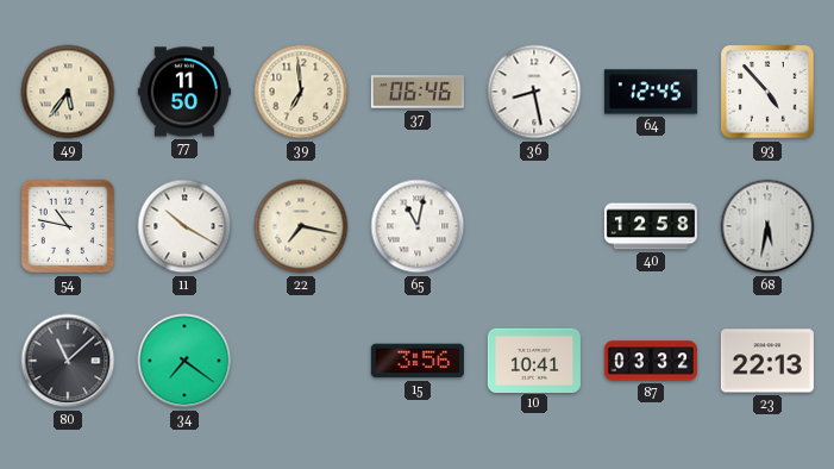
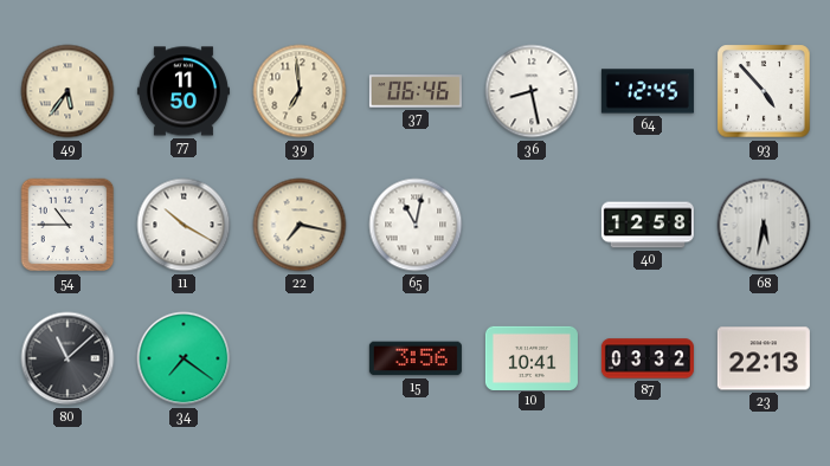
54: 10:47 -> 10:45 (67, 225)
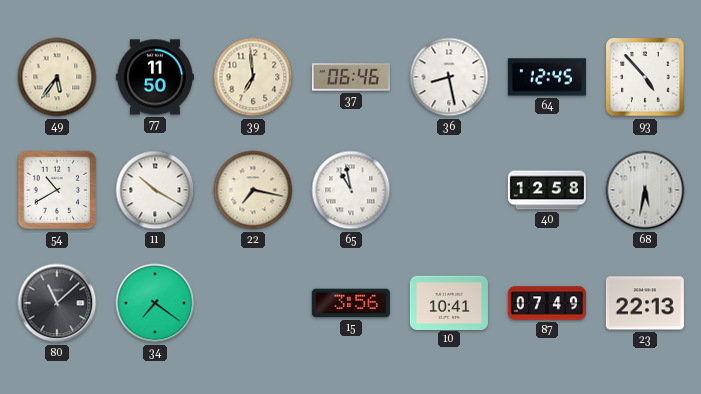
54: 10:45 -> 10:40 (57, 190)
65: 11:02 -> 10:58 (351, 190)
87: 03:32 -> 07:49 (547, 303)
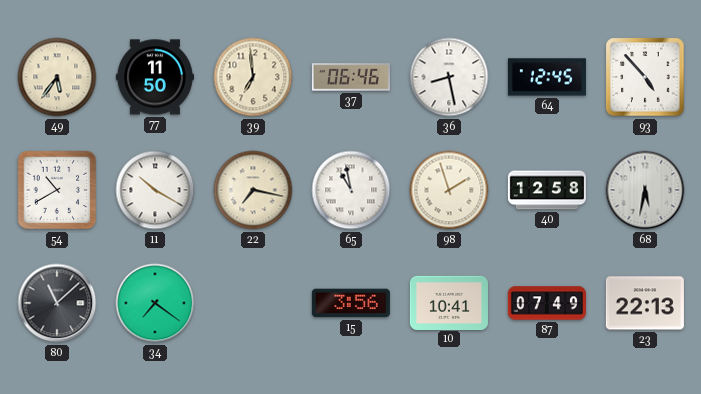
98: none -> 1:57 (449, 190)
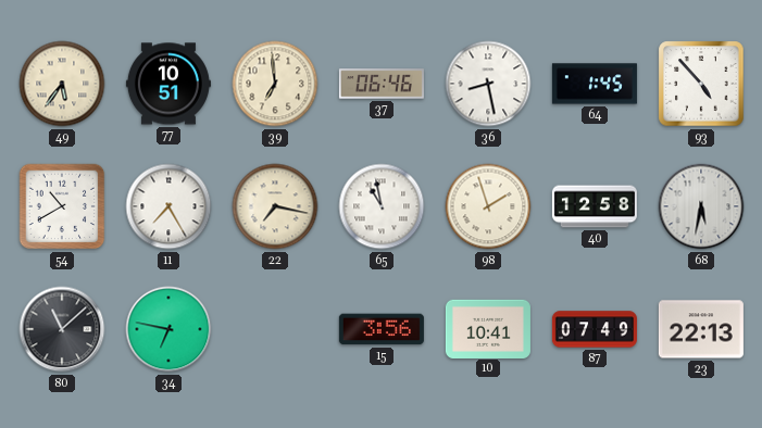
77: 11:50 -> 10:51 (168, 84)
64: 12:45 -> 1:45 (595, 84)
11: 10:20 -> 7:25 (168, 206)
34: 7:21 -> 6:47 (168, 329)
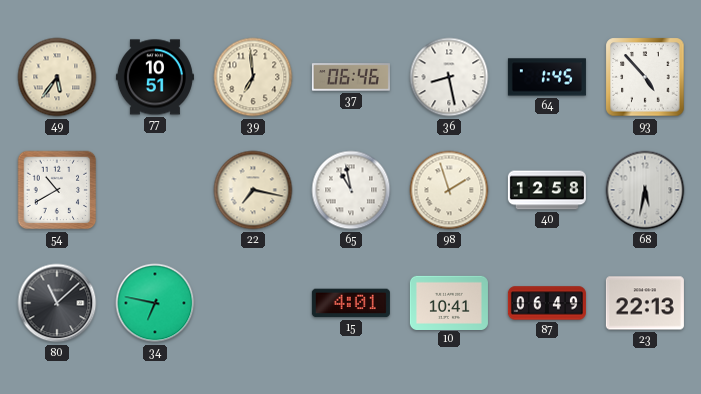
11: 7:25 -> none (168, 206)
15: 3:56 -> 4:01 (351, 303)
87: 07:49 -> 06:49 (547, 303)
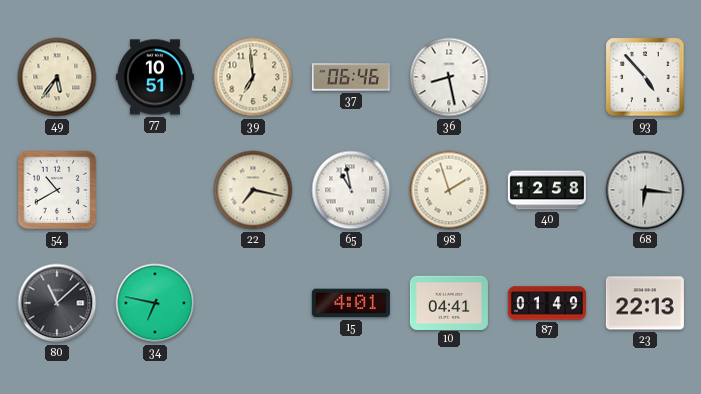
64: 1:45 -> none (547, 77)
68: 5:32 -> 6:16 (645, 190)
10: 10:41 -> 04:41 (449, 302)
87: 06:49 -> 01:49 (547, 303)
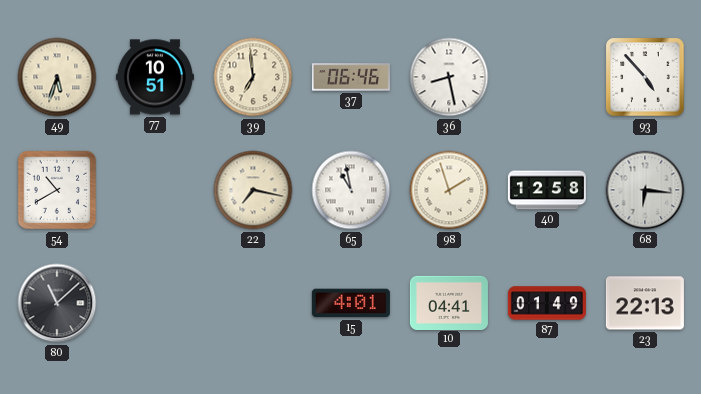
49: 5:36 -> 5:33 (57, 77)
34: 6:47 -> none (155, 303)
